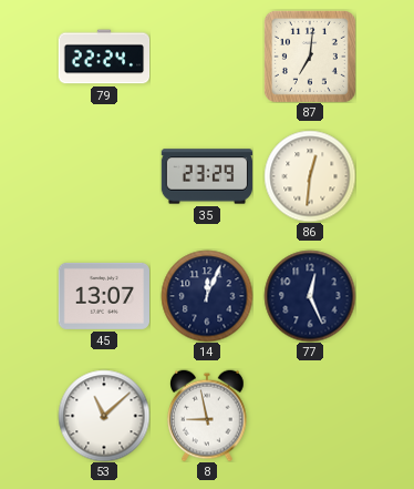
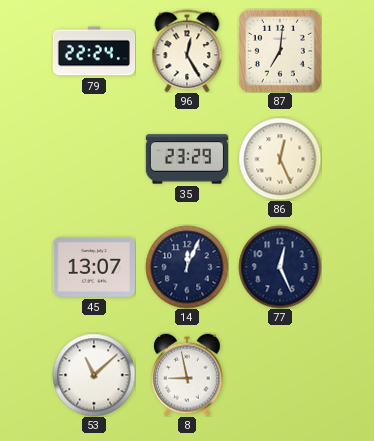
96: none -> 12:25 (187, 51)
86: 12:31 -> 12:26 (280, 159)
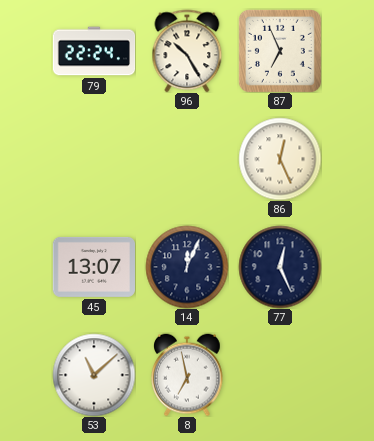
96: 12:25 -> 10:25 (187, 51)
87: 7:01 -> 6:56 (280, 51)
35: 23:29 -> none (186, 159)
8: 8:58 -> 6:58 (188, 375)
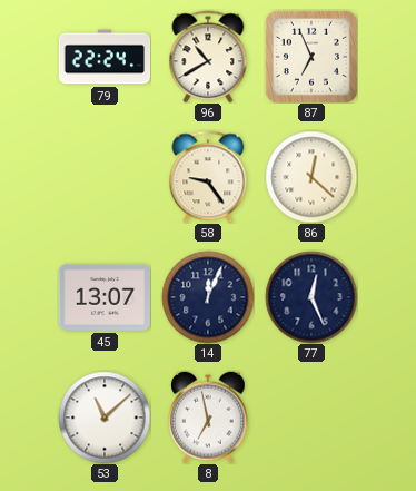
96: 10:25 -> 10:40 (208, 57)
58: none -> 9:24 (208, 177)
86: 12:26 -> 12:22 (311, 177)
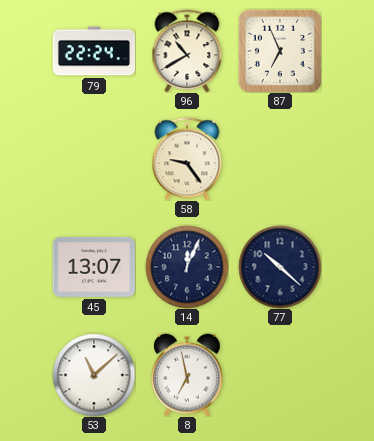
86: 12:22 -> none (311, 177)
77: 12:26 -> 10:22 (280, 267)
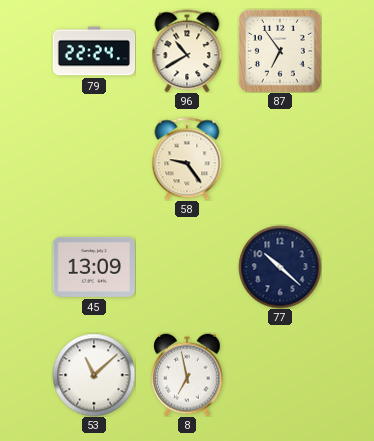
87: 6:56 -> 6:54 (280, 51)
45: 13:07 -> 13:09 (93, 267)
14: 12:04 -> none (187, 267)
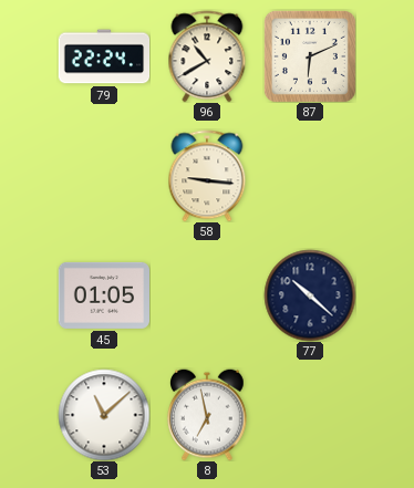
87: 6:54 -> 6:11 (310, 56)
58: 9:24 -> 9:16 (207, 176)
45: 13:09 -> 01:05 (103, 295)
